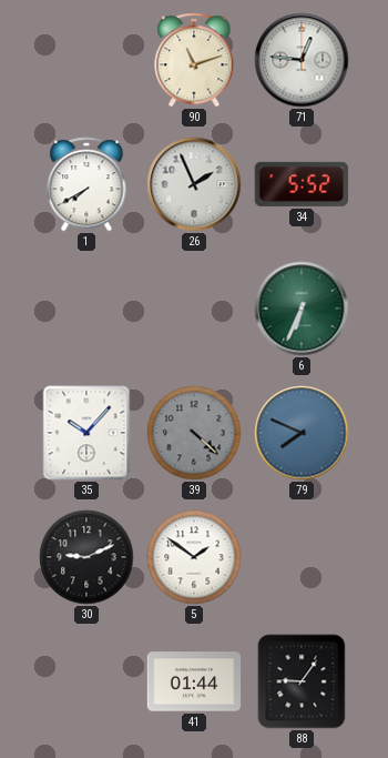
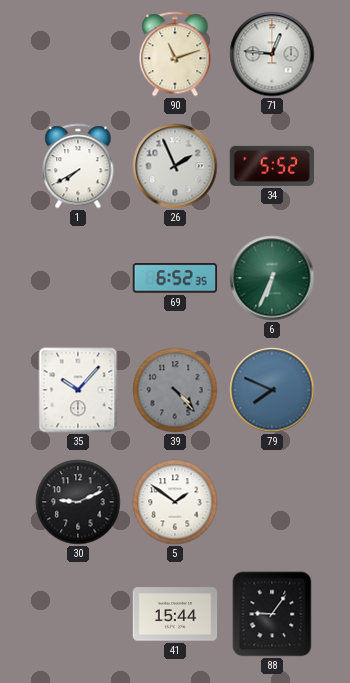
69: none -> 6:52 (174, 278)
39: 4:22 -> 4:23 (175, 390)
41: 01:44 -> 15:44 (175, 614)
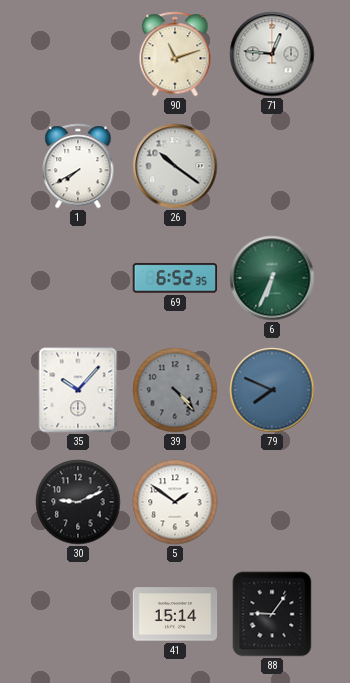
26: 1:56 -> 10:21 (175, 166)
34: 5:52 -> none (271, 166)
41: 15:44 -> 15:14 (175, 614)
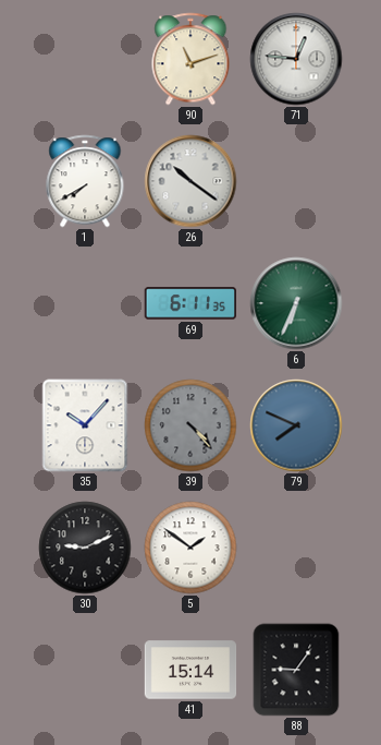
69: 6:52 -> 6:11 (189, 303)
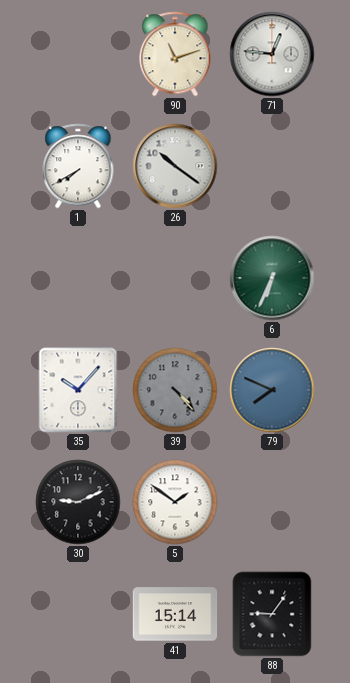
69: 6:11 -> none (189, 303)
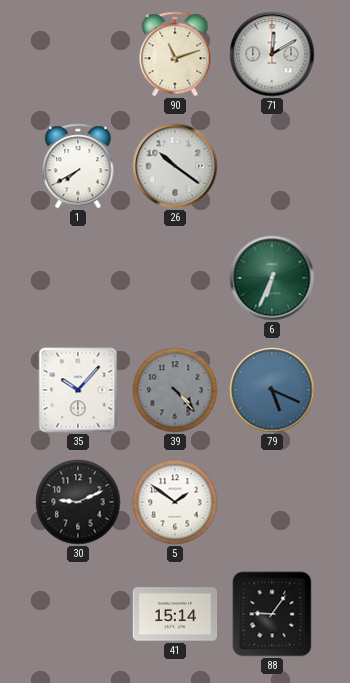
71: 12:46 -> 12:10 (272, 54)
79: 7:49 -> 5:19 (272, 390)
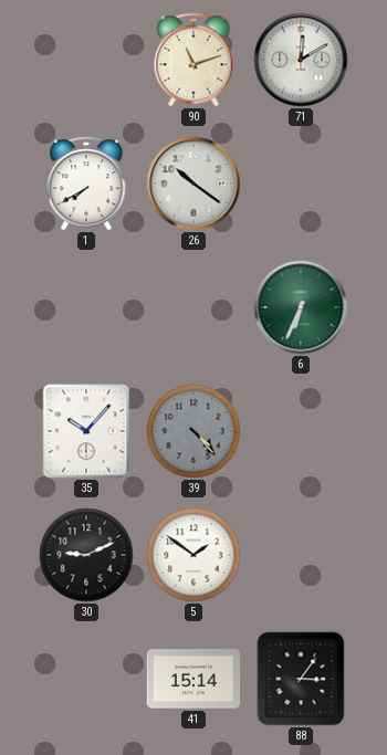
79: 5:19 -> none (272, 390)
88: 9:06 -> 3:06 (301, 679)
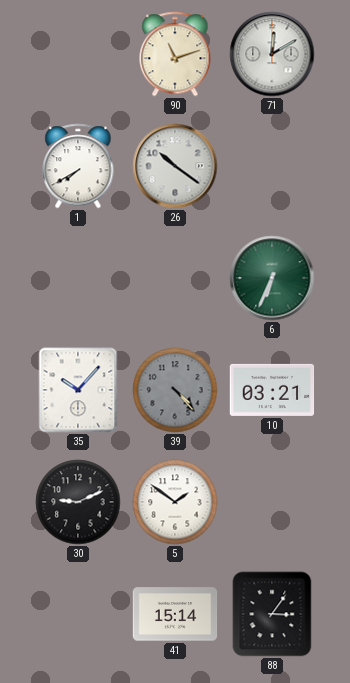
10: none -> 03:21 (272, 390)
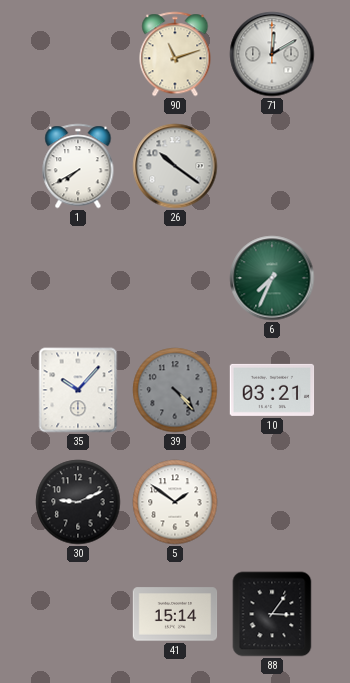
6: 6:34 -> 7:34 (272, 278)
